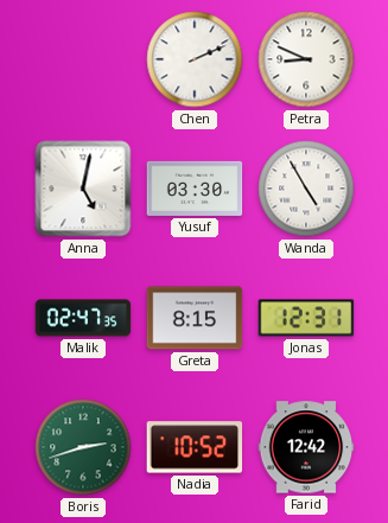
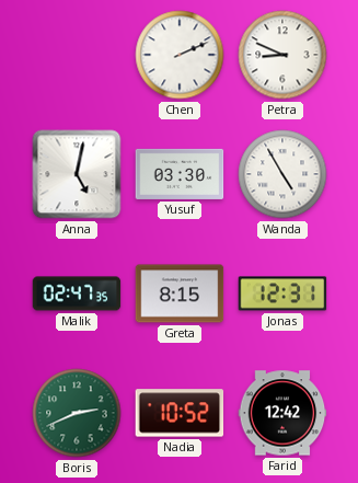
Boris: 2:42 -> 2:41 (77, 413)
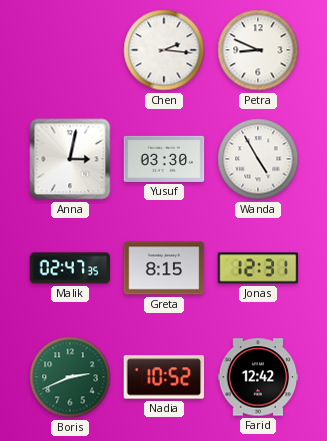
Chen: 2:11 -> 2:16 (164, 50)
Anna: 5:02 -> 3:02 (70, 159)
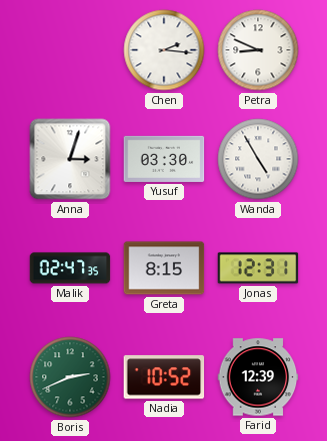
Anna: 3:02 -> 3:03 (70, 159)
Farid: 12:42 -> 12:39 (258, 377)
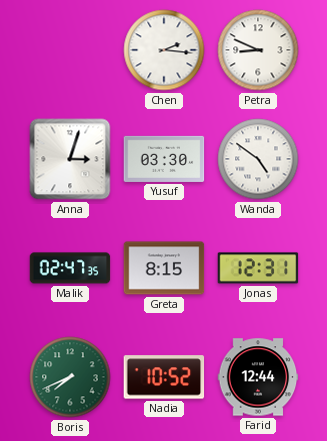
Wanda: 4:55 -> 4:51 (258, 159)
Boris: 2:41 -> 7:41 (70, 377)
Farid: 12:39 -> 12:44 (258, 377)
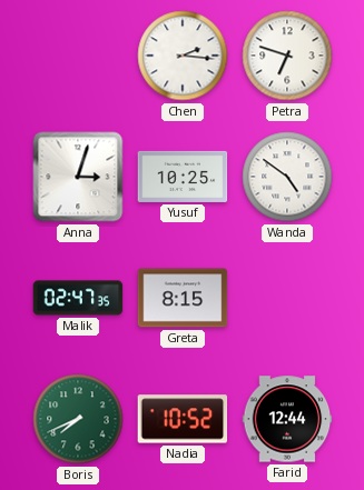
Petra: 8:49 -> 6:48 (287, 56)
Yusuf: 03:30 -> 10:25 (183, 177)
Jonas: 12:31 -> none (258, 268)
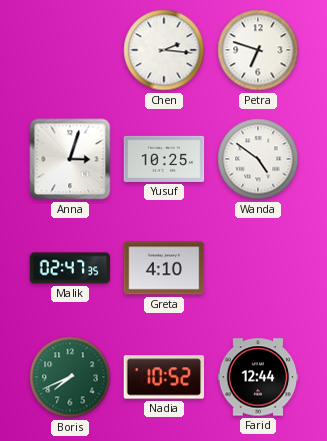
Greta: 8:15 -> 4:10 (164, 268)
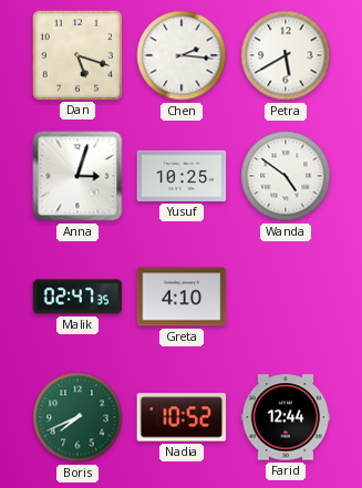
Dan: none -> 5:18 (76, 54)
Petra: 6:48 -> 5:40 (286, 55)
